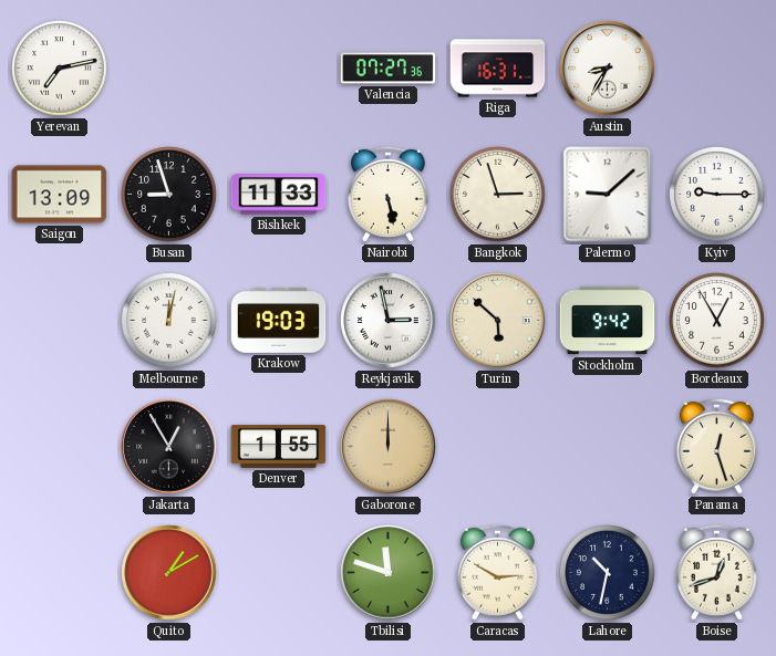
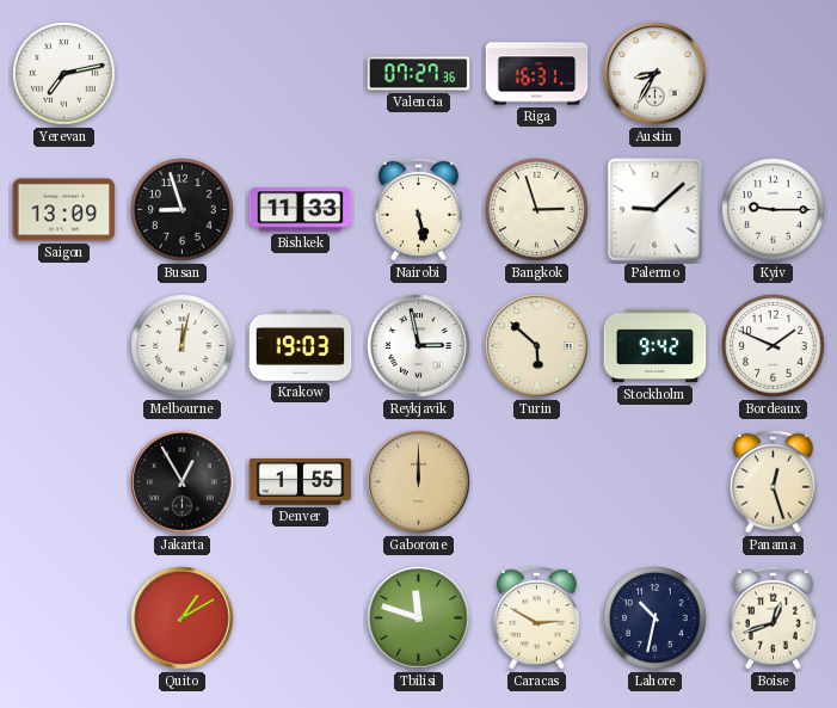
Bordeaux: 12:55 -> 1:49 (774, 346)
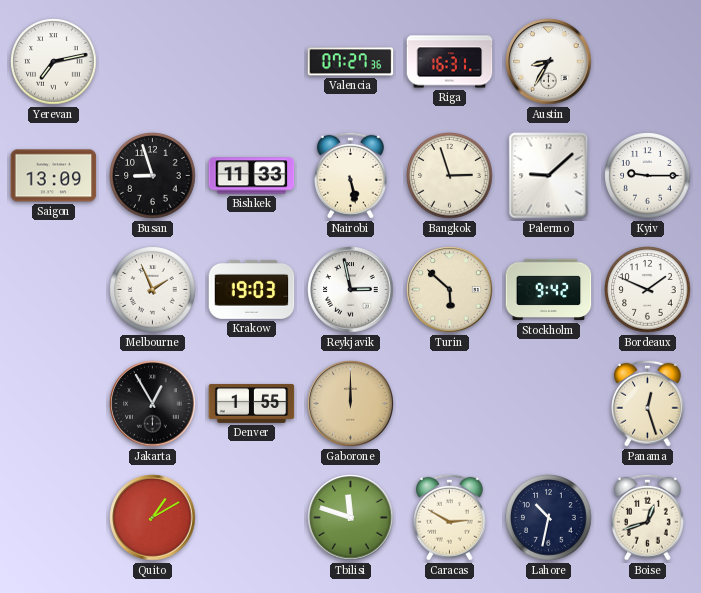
Melbourne: 12:02 -> 1:56 (153, 290)
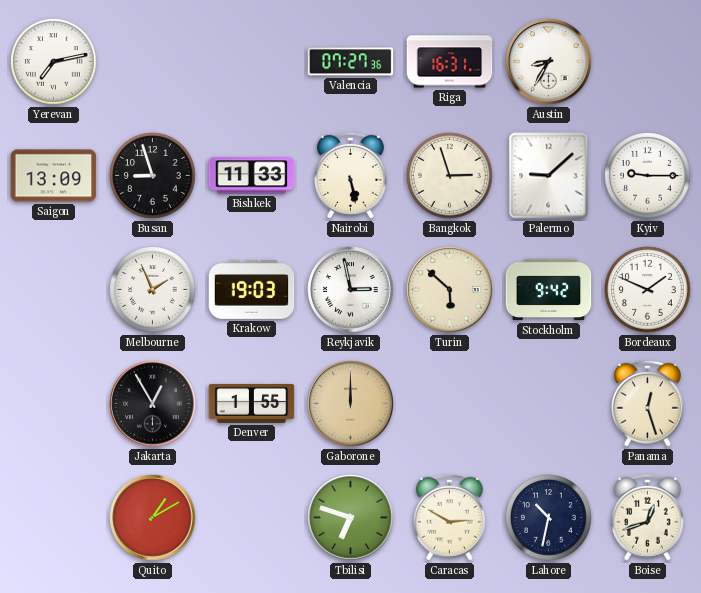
Tbilisi: 11:48 -> 6:48 (351, 518)
